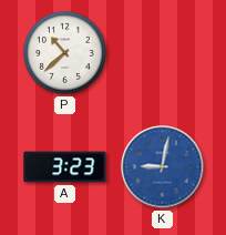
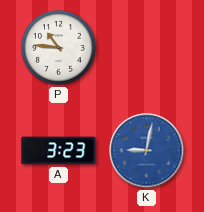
P: 10:38 -> 10:46 (59, 48)
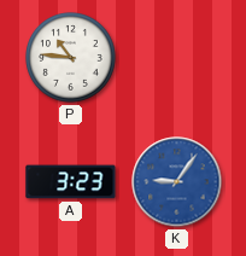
K: 9:02 -> 9:06 (177, 182)
